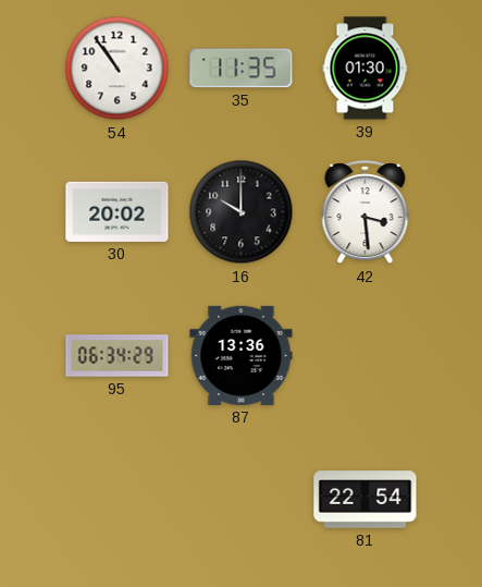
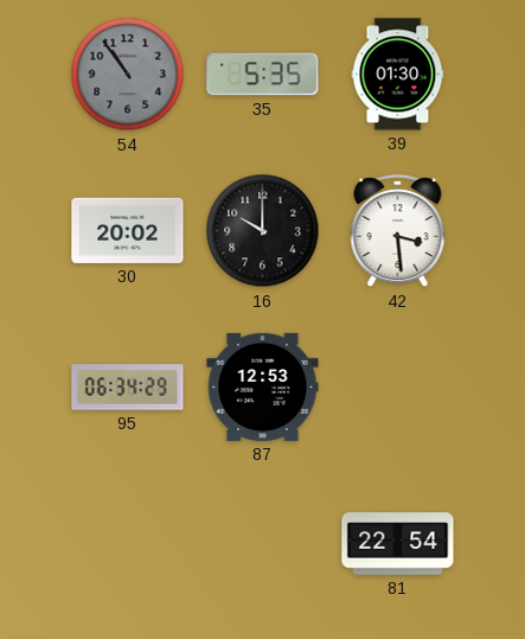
54 dial: white -> grey (128, 75)
35: 11:35 -> 5:35 (263, 75)
87: 13:36 -> 12:53 (263, 386)
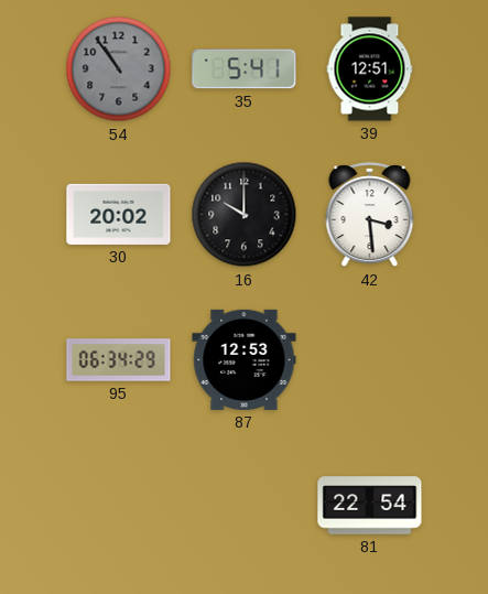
35: 5:35 -> 5:41 (245, 69)
39: 01:30 -> 12:51 (370, 69)
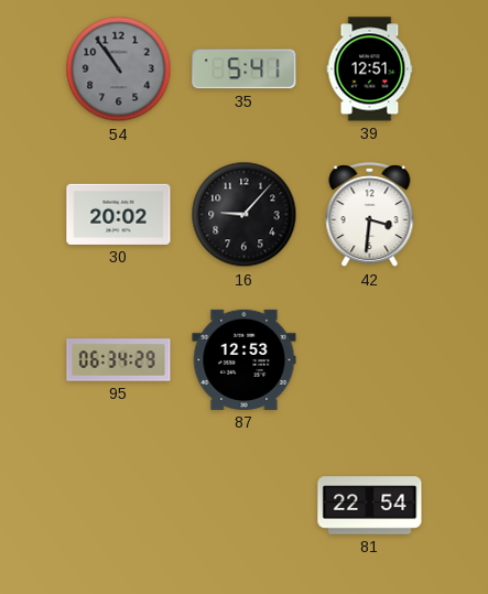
16: 10:00 -> 9:07 (245, 215)
42: 3:29 -> 3:31 (370, 215)
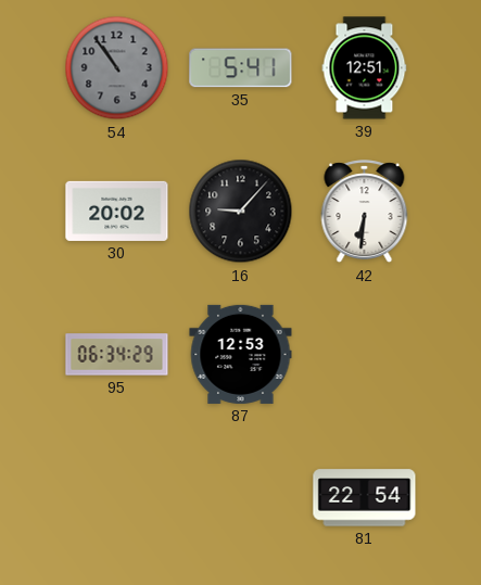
42: 3:31 -> 6:31 (365, 212)
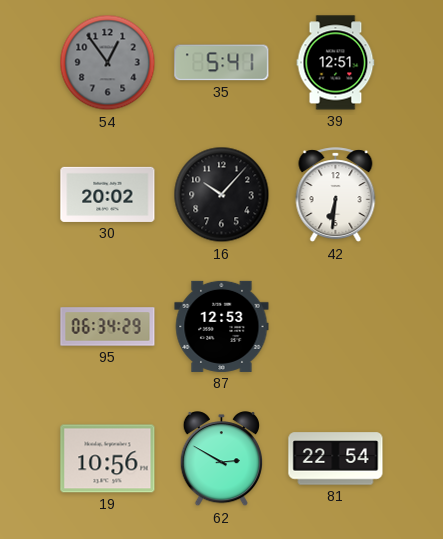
54: 10:54 -> 12:54 (108, 63)
16: 9:07 -> 10:07 (222, 195)
19: none -> 10:56 (108, 459)
62: none -> 2:50 (221, 459)
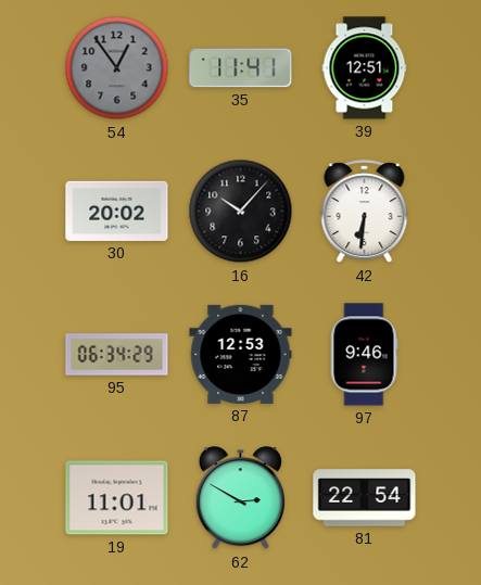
35: 5:41 -> 11:41 (241, 68)
97: none -> 9:46 (364, 355)
19: 10:56 -> 11:01 (117, 498)
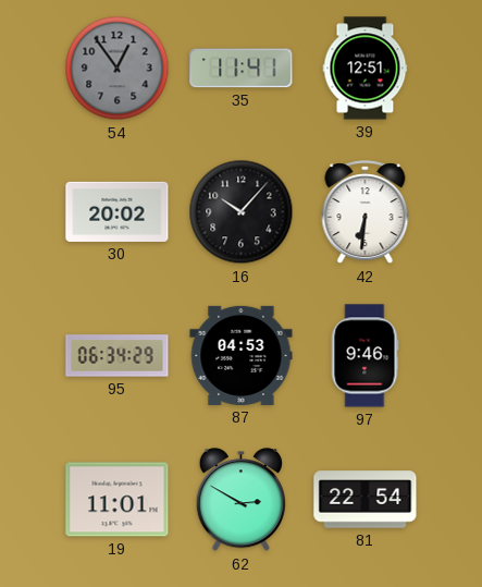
87: 12:53 -> 04:53 (242, 355)
